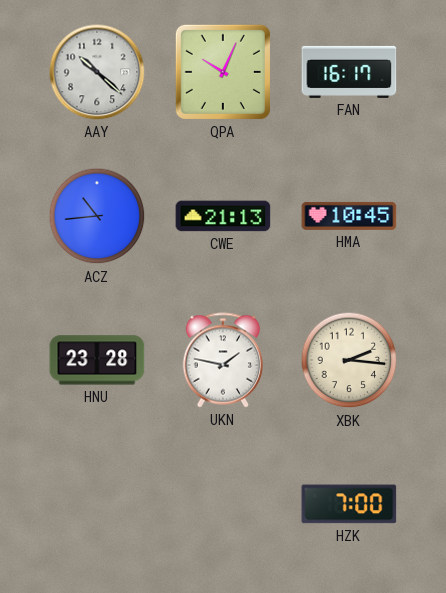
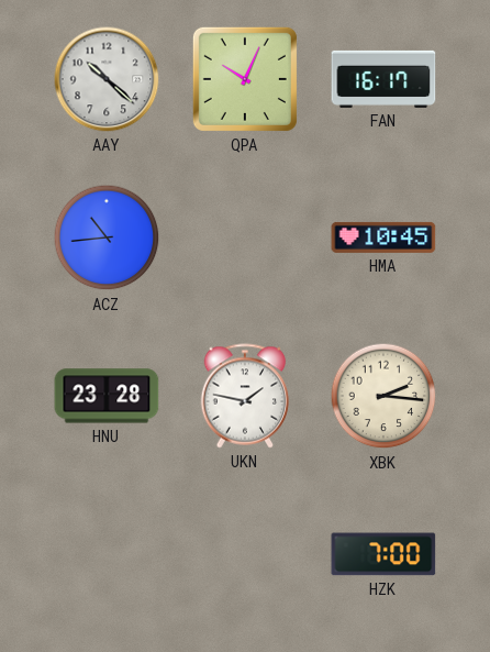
CWE: 21:13 -> none (223, 216)
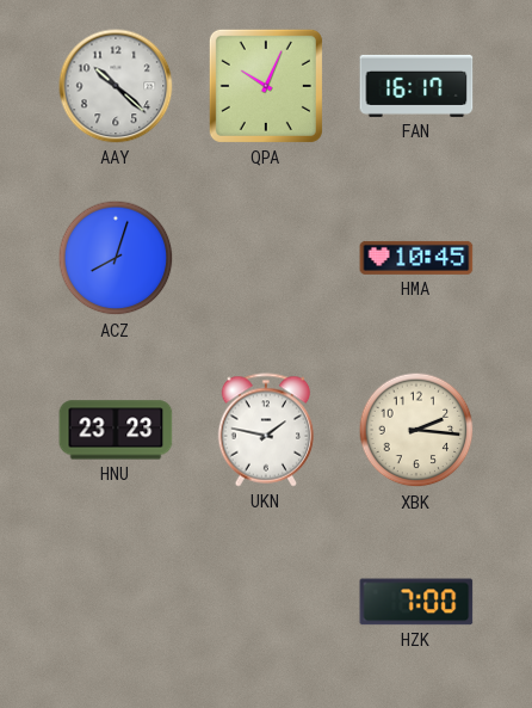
ACZ: 10:44 -> 8:03 (116, 258)
HNU: 23:28 -> 23:23 (116, 430)
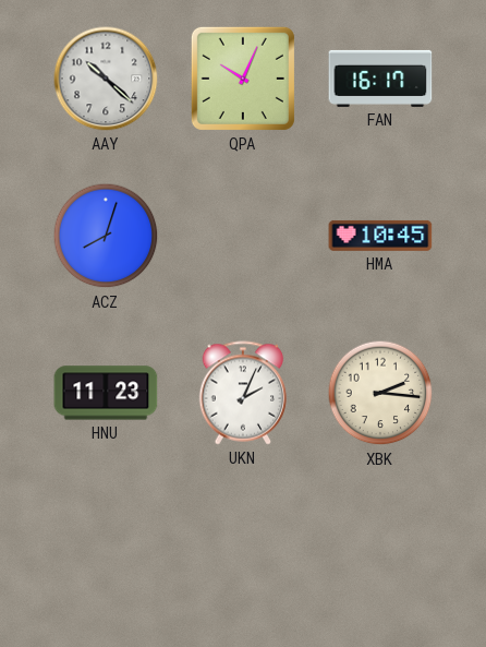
HNU: 23:23 -> 11:23 (106, 393)
UKN: 1:47 -> 2:04 (243, 393)
HZK: 7:00 -> none (416, 602)
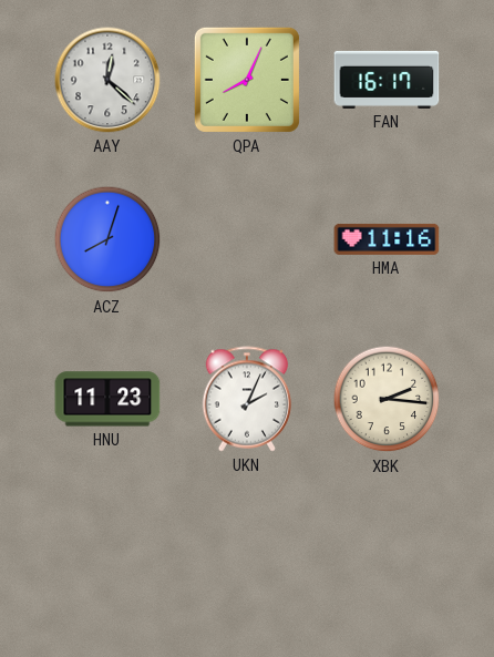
AAY: 10:22 -> 12:22 (107, 80)
QPA: 10:04 -> 8:04 (247, 80)
HMA: 10:45 -> 11:16 (387, 239)
